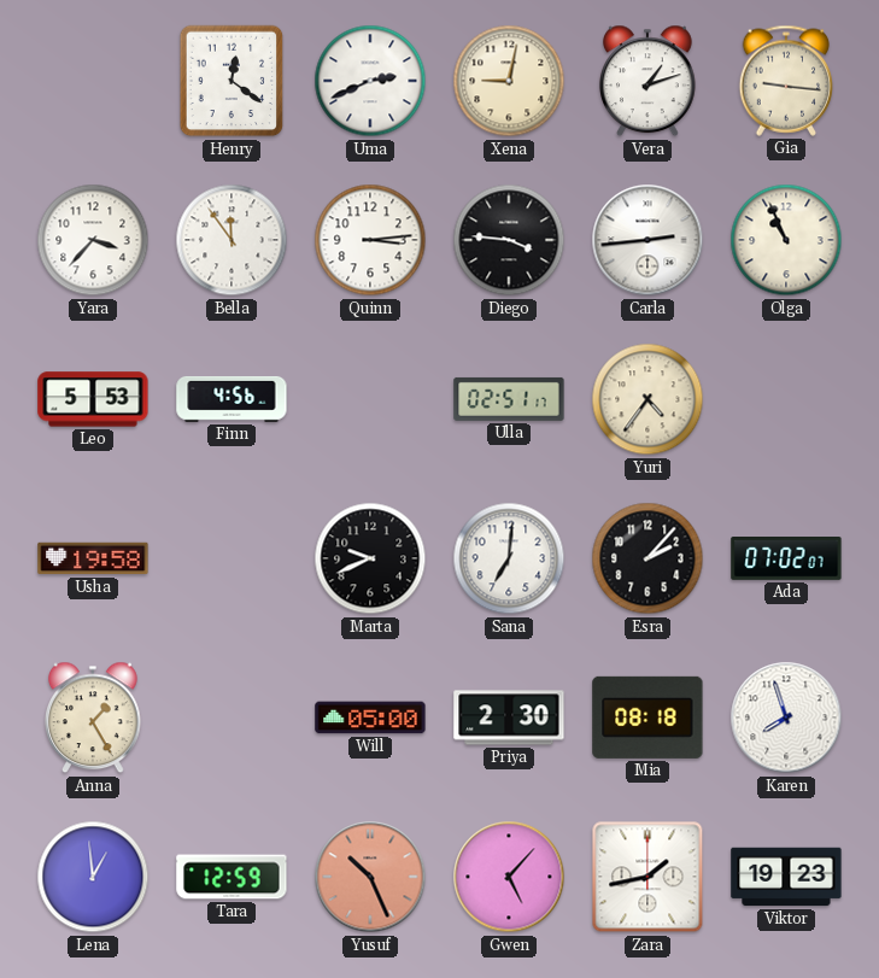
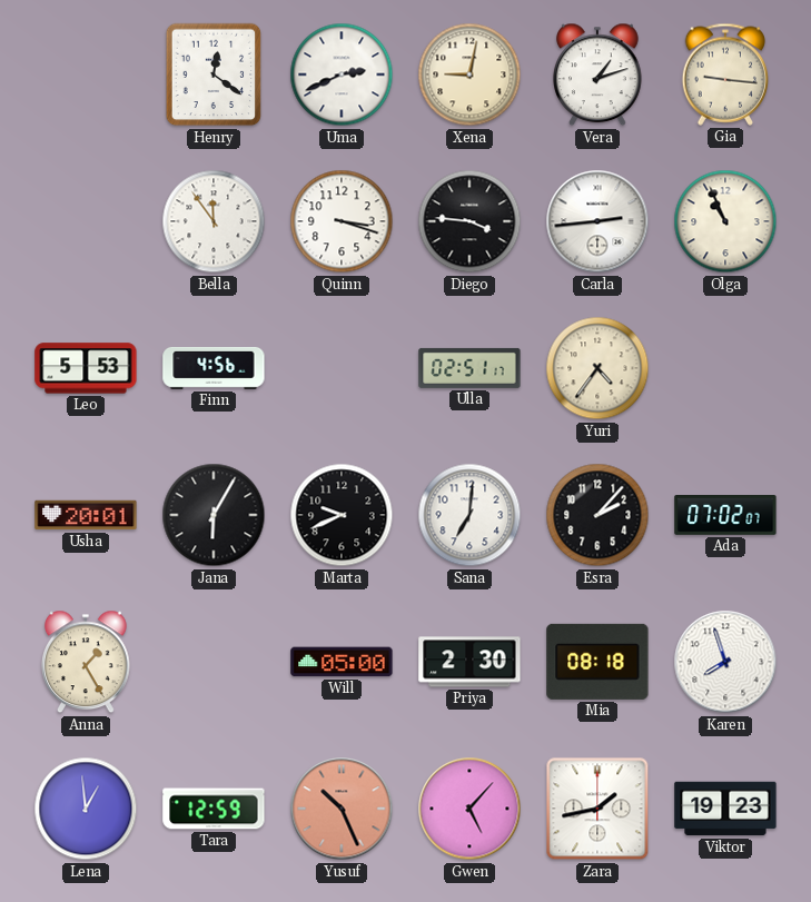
Yara: 3:37 -> none (93, 240)
Quinn: 3:14 -> 3:18 (342, 221)
Usha: 19:58 -> 20:01 (86, 515)
Jana: none -> 6:05 (214, 515)
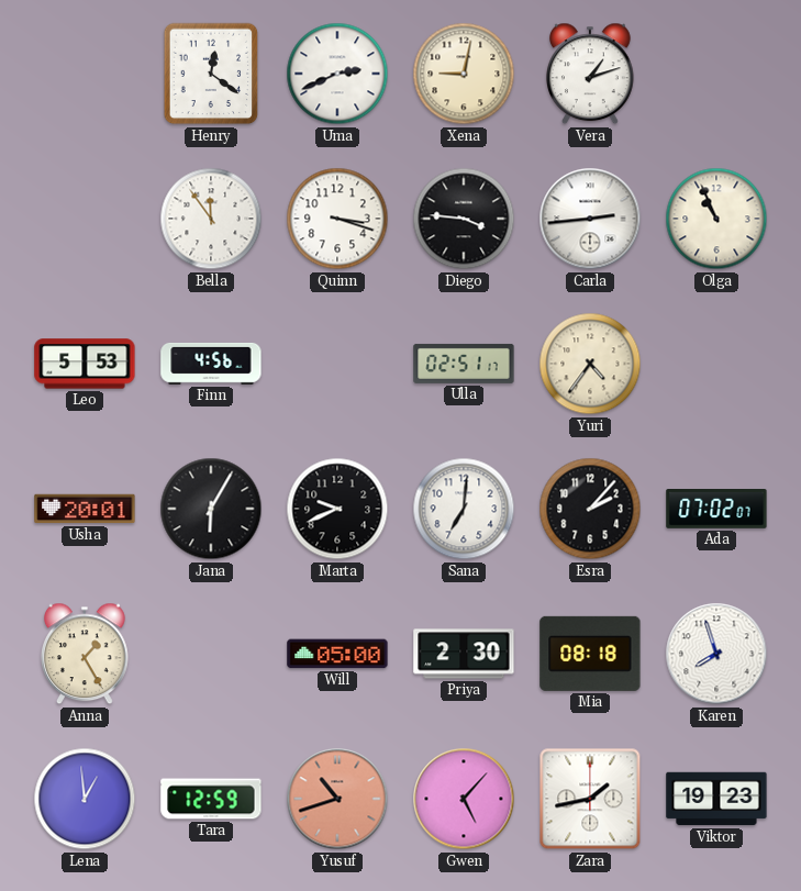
Gia: 9:16 -> none (725, 75)
Yusuf: 10:26 -> 10:42 (337, 799)
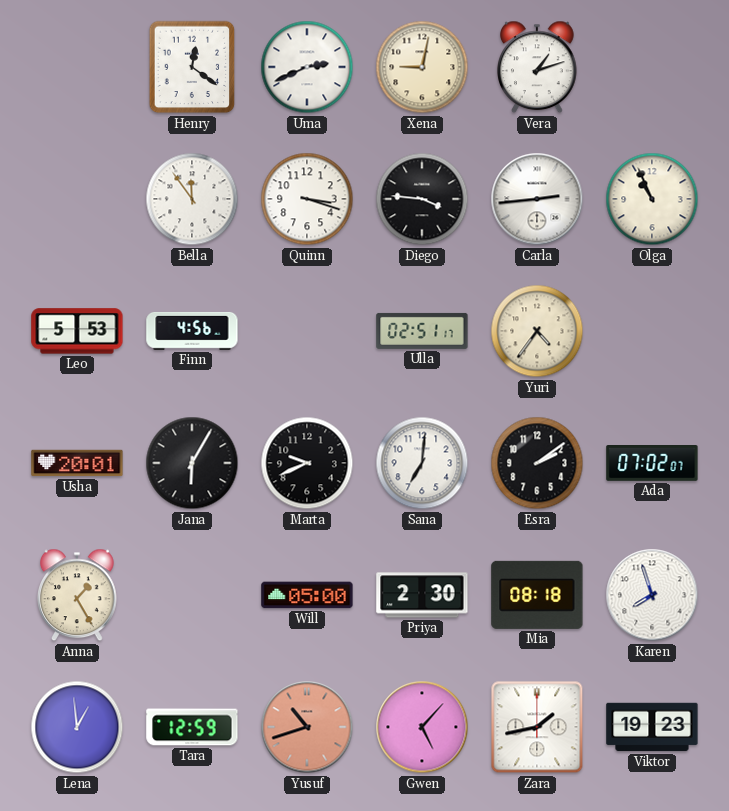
Esra: 2:07 -> 2:09 (537, 463)
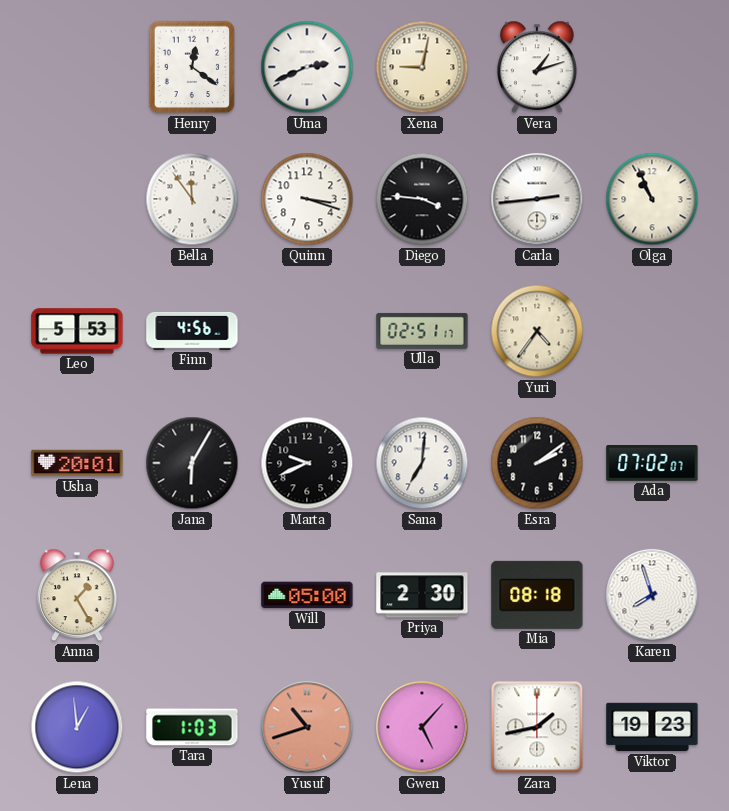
Tara: 12:59 -> 1:03 (192, 727)
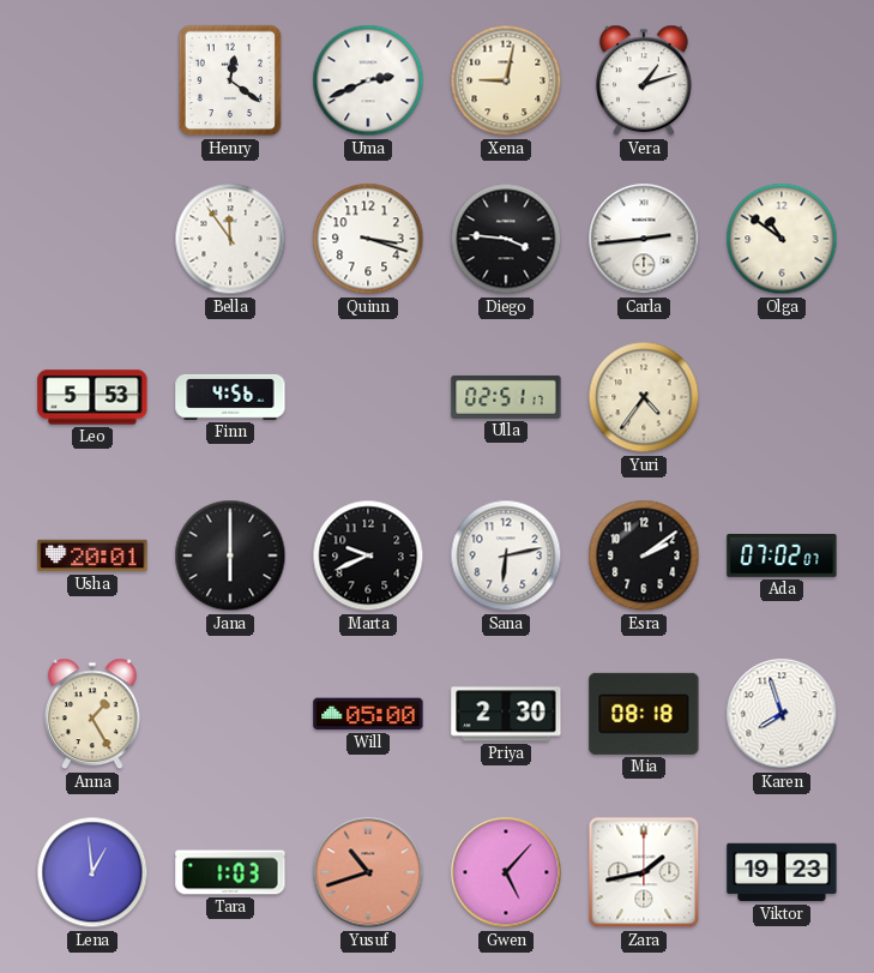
Olga: 10:56 -> 10:51 (782, 239)
Jana: 6:05 -> 6:00 (230, 555)
Sana: 7:01 -> 6:13 (506, 555)
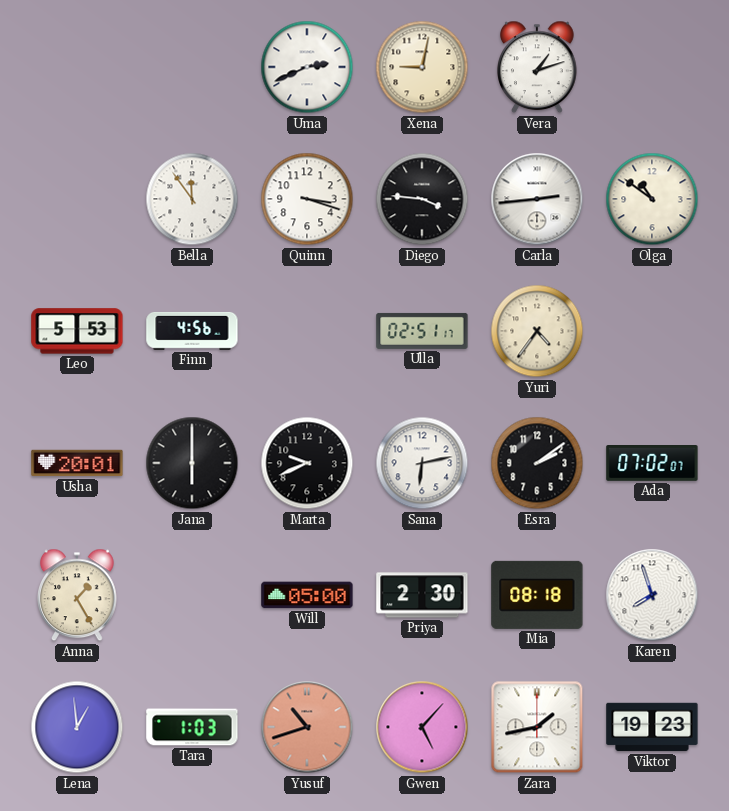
Henry: 12:21 -> none (230, 80)
